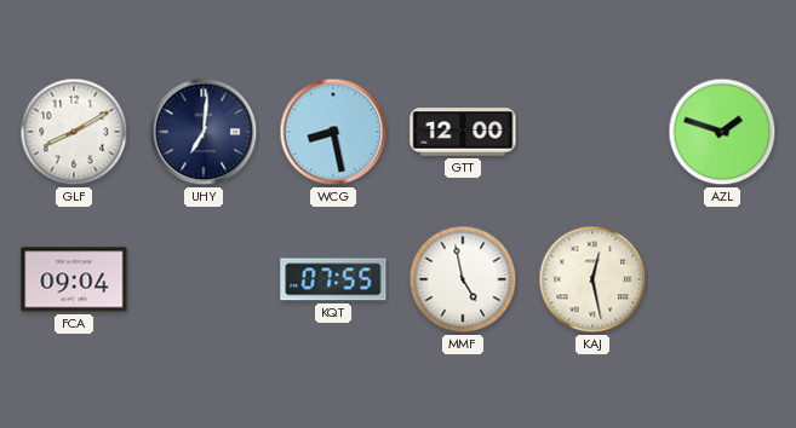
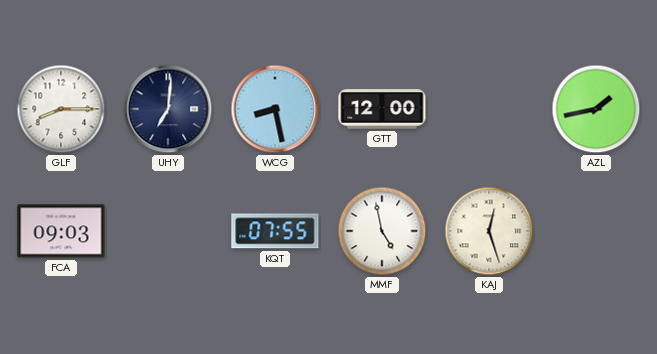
GLF: 8:10 -> 8:15 (61, 109)
AZL: 1:48 -> 1:43 (596, 109)
FCA: 09:04 -> 09:03 (61, 231)
KAJ: 12:28 -> 12:27 (489, 231)
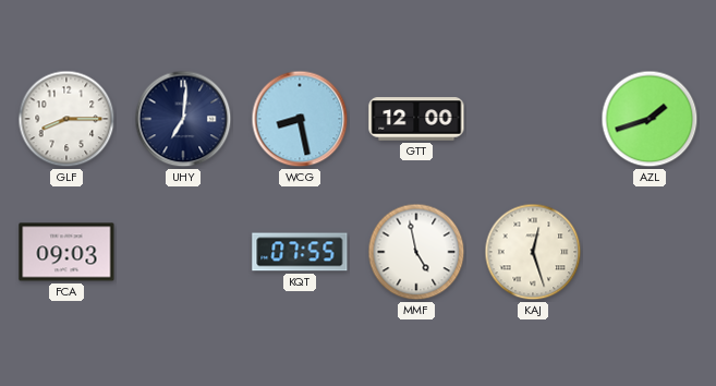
AZL: 1:43 -> 1:42 (650, 119)
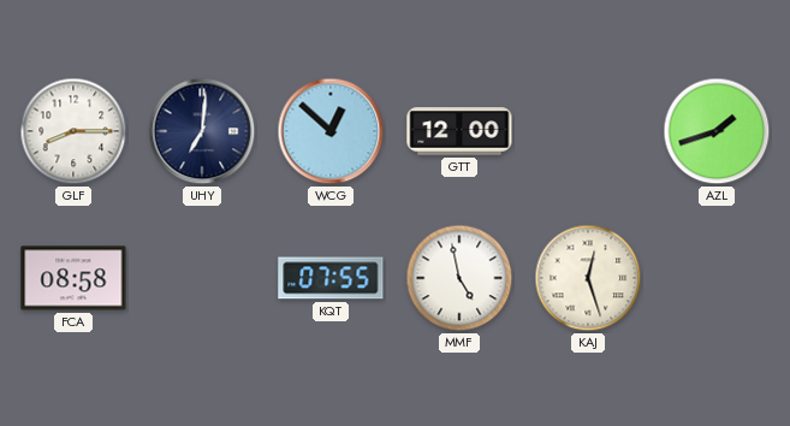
WCG: 8:28 -> 12:52 (331, 131)
FCA: 09:03 -> 08:58 (73, 278)
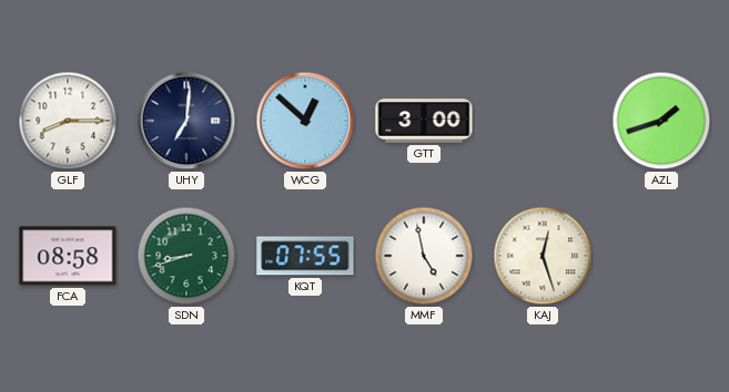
GTT: 12:00 -> 3:00 (424, 121)
SDN: none -> 8:42 (186, 256)
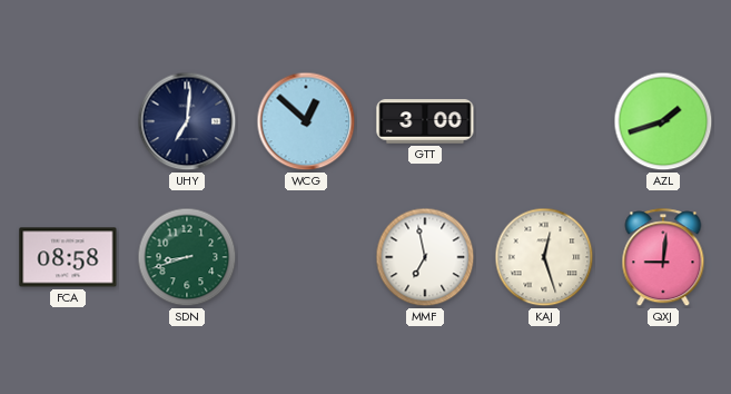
GLF: 8:15 -> none (68, 121)
KQT: 07:55 -> none (305, 256)
MMF: 4:58 -> 6:58 (425, 257)
QXJ: none -> 9:01 (663, 258)
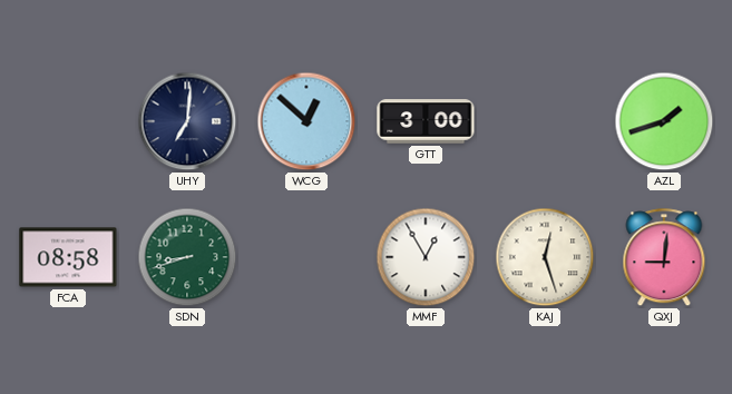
MMF: 6:58 -> 12:55 (426, 257)
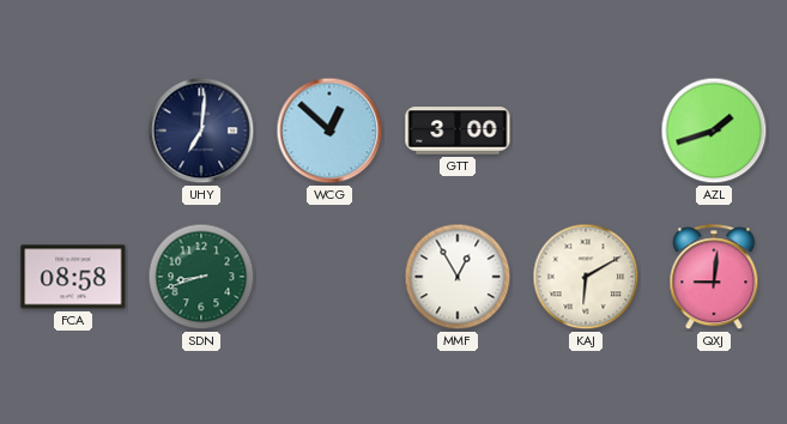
KAJ: 12:27 -> 6:10 (586, 277)
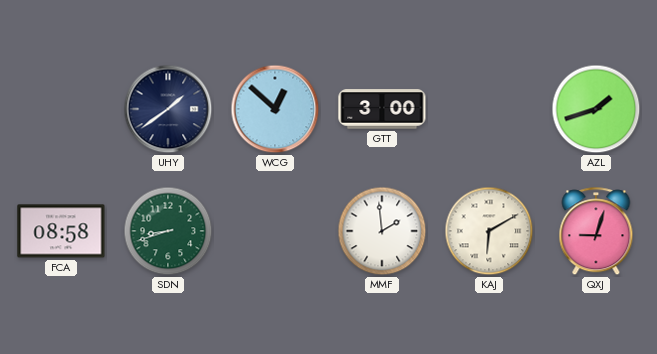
UHY: 7:01 -> 1:39 (168, 109)
MMF: 12:55 -> 1:59 (382, 231)
QXJ: 9:01 -> 9:03 (596, 232)
